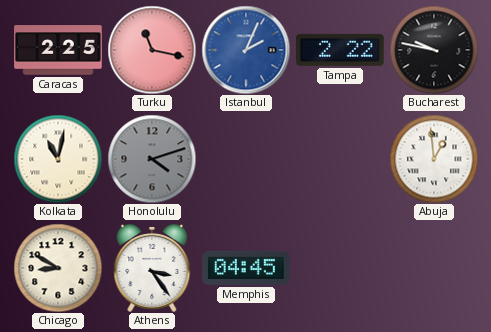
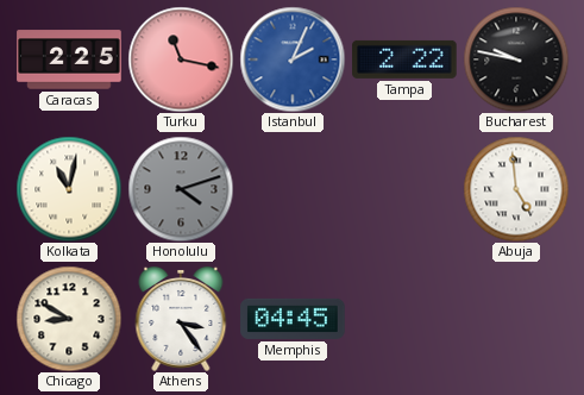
Abuja: 12:59 -> 4:59 (516, 189)
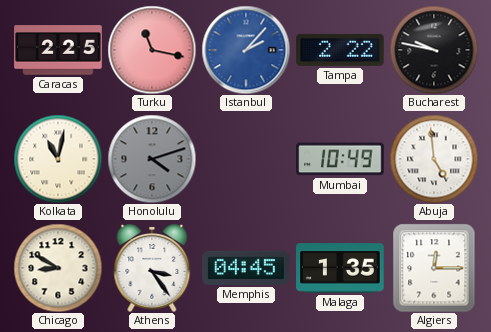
Istanbul: 2:04 -> 2:07 (246, 50)
Mumbai: none -> 10:49 (340, 159)
Malaga: none -> 1:35 (340, 268)
Algiers: none -> 12:15 (434, 268)
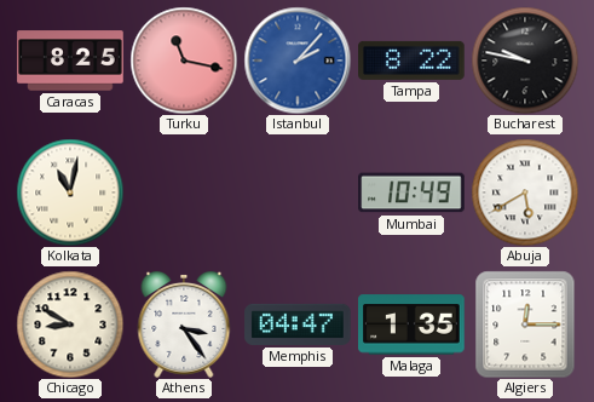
Caracas: 2:25 -> 8:25 (70, 61)
Tampa: 2:22 -> 8:22 (411, 61)
Honolulu: 4:12 -> none (152, 159)
Abuja: 4:59 -> 5:40 (525, 193)
Memphis: 04:45 -> 04:47 (298, 325)
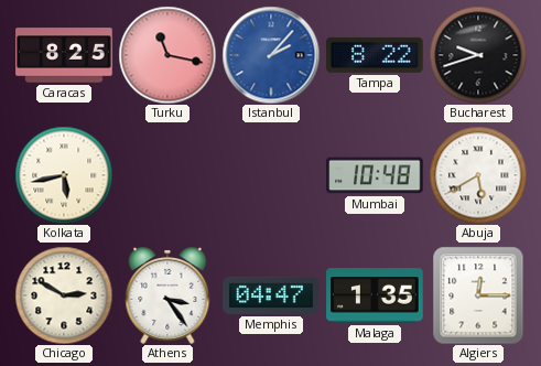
Bucharest: 9:47 -> 9:42 (478, 55)
Kolkata: 11:02 -> 5:43 (64, 175)
Mumbai: 10:49 -> 10:48 (375, 175)
Chicago: 8:50 -> 2:50 (64, 295)
